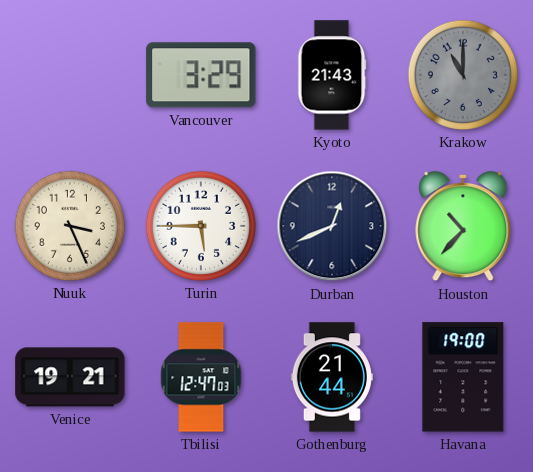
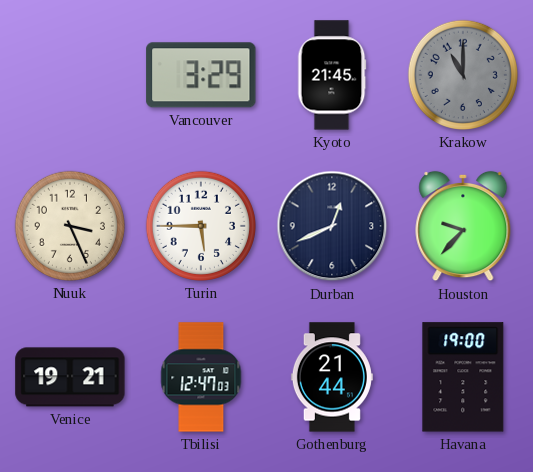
Kyoto: 21:43 -> 21:45 (332, 75)
Houston: 10:37 -> 9:37 (463, 226)
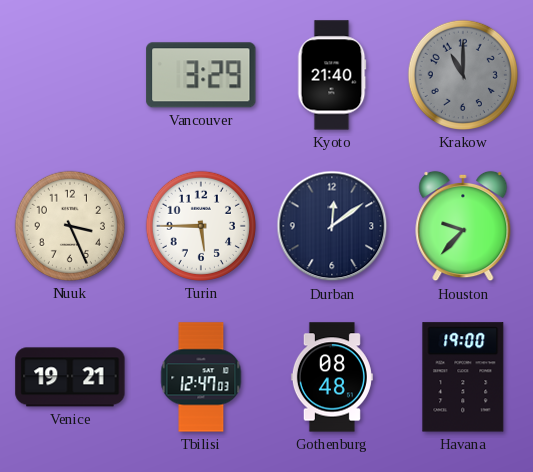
Kyoto: 21:45 -> 21:40 (332, 75)
Durban: 12:41 -> 12:09 (332, 226)
Gothenburg: 21:44 -> 08:48 (332, 377)
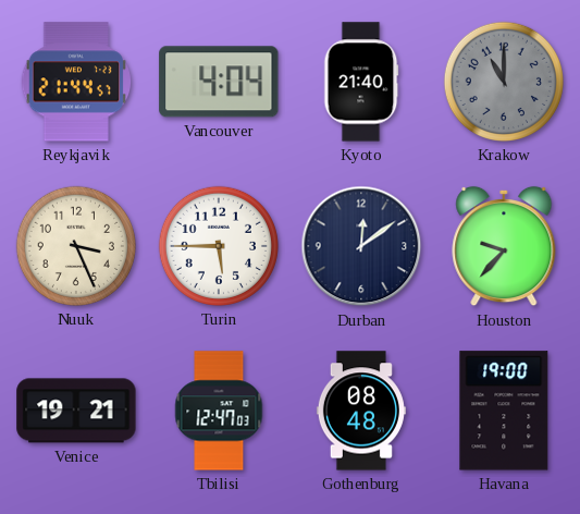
Reykjavik: none -> 21:44 (75, 82)
Vancouver: 3:29 -> 4:04 (219, 82)
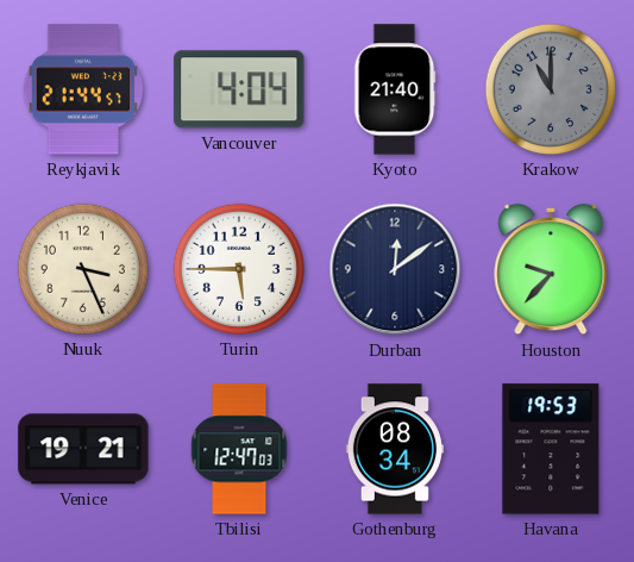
Gothenburg: 08:48 -> 08:34 (395, 449)
Havana: 19:00 -> 19:53 (551, 449)
